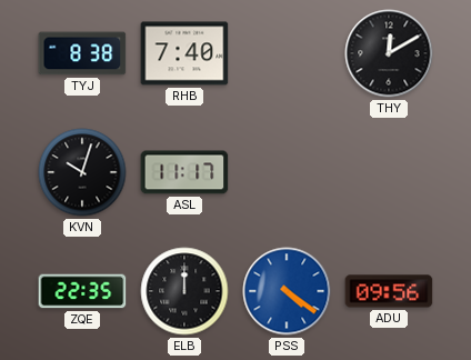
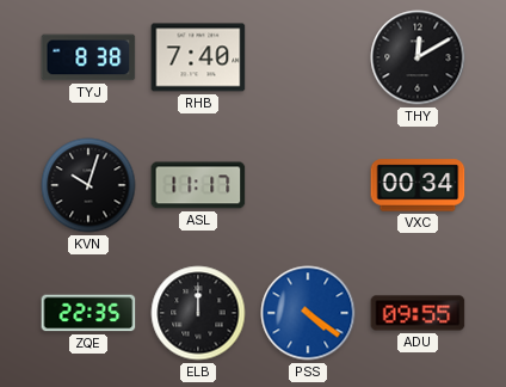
VXC: none -> 00:34 (418, 185)
ADU: 09:56 -> 09:55 (418, 313)
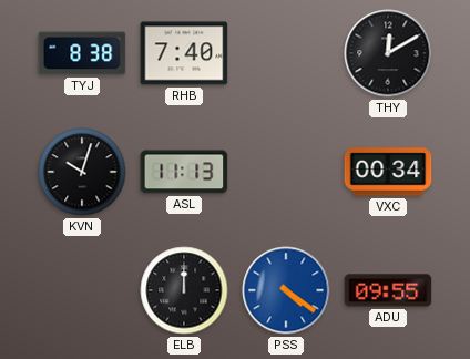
ASL: 11:17 -> 11:13 (184, 172)
ZQE: 22:35 -> none (88, 313)
